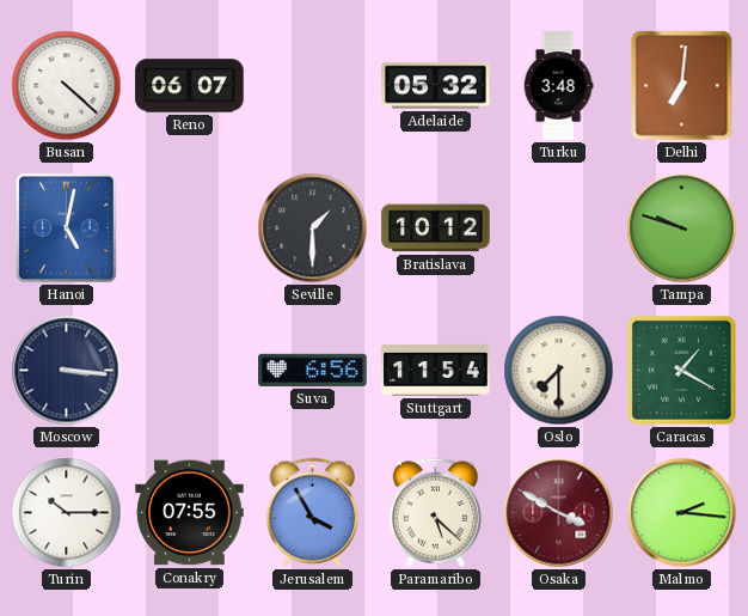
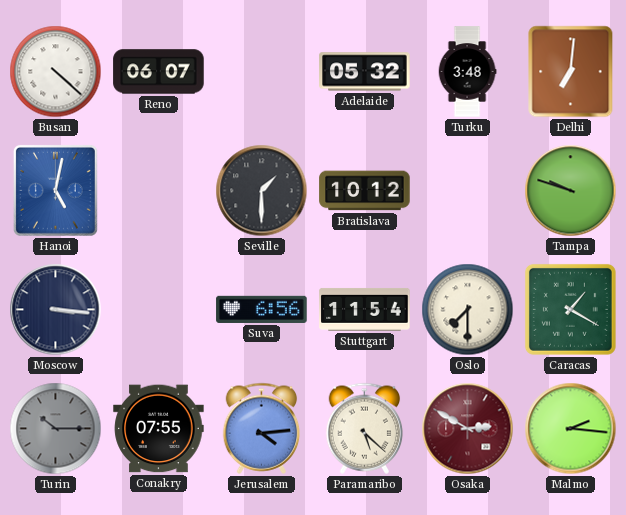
Turin dial: white -> grey (56, 429)
Jerusalem: 3:55 -> 4:14 (262, 428)
Osaka: 3:50 -> 2:50 (468, 429)
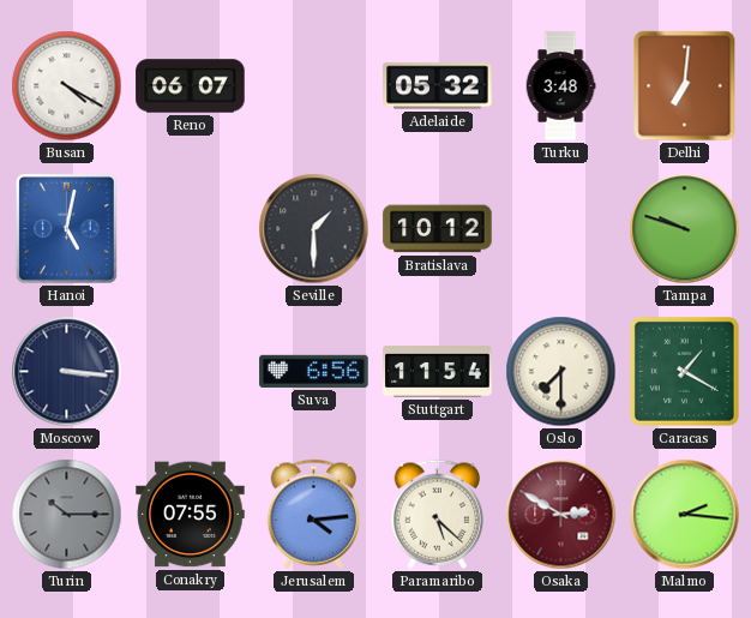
Busan: 4:22 -> 4:20 (67, 86)
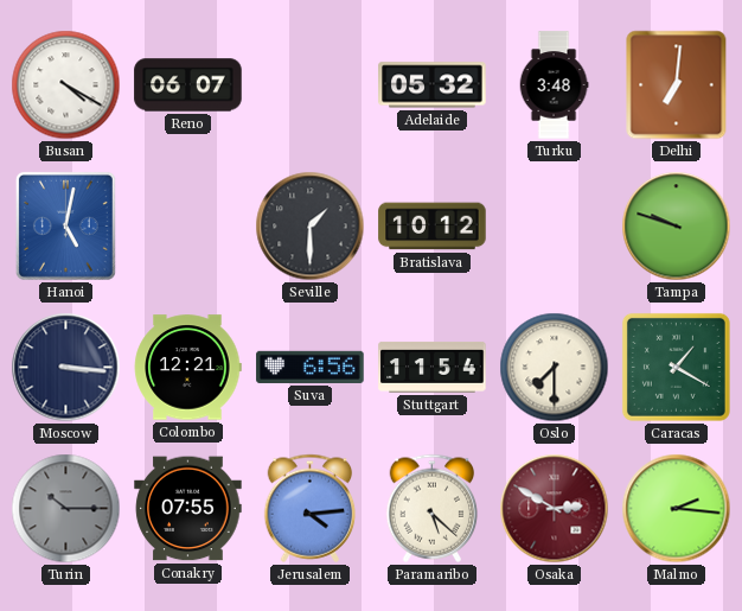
Colombo: none -> 12:21 (187, 368)
